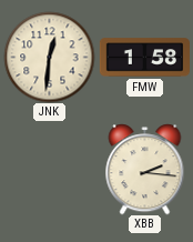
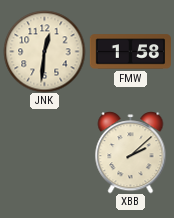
XBB: 2:16 -> 2:08 (131, 152)
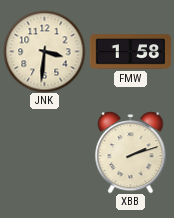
JNK: 12:31 -> 3:31 (44, 51)
XBB: 2:08 -> 2:12 (131, 152)
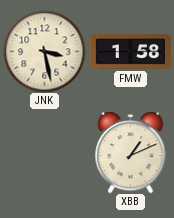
JNK: 3:31 -> 3:28 (44, 51)
XBB: 2:12 -> 1:11 (131, 152)
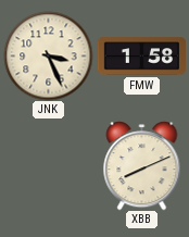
JNK: 3:28 -> 3:26 (48, 55)
XBB: 1:11 -> 8:11 (142, 165)
